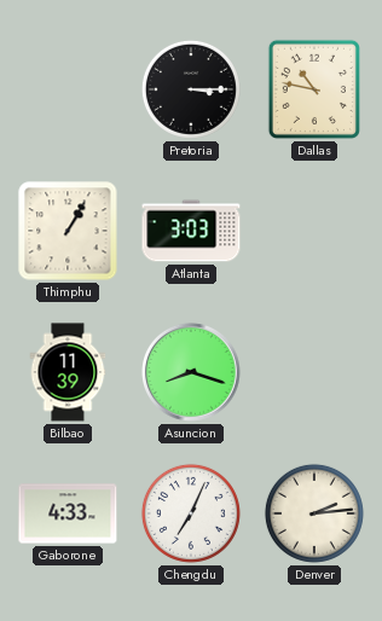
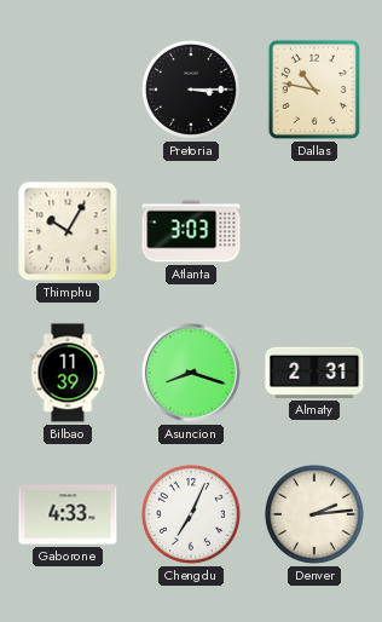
Thimphu: 1:05 -> 10:05 (68, 231)
Almaty: none -> 2:31 (314, 373)
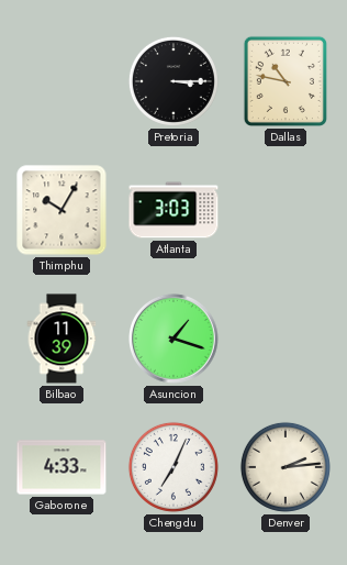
Asuncion: 8:18 -> 1:18 (175, 340)
Almaty: 2:31 -> none (314, 373)
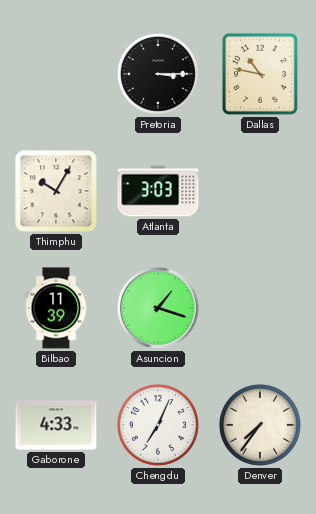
Denver: 2:14 -> 7:36 (260, 425)
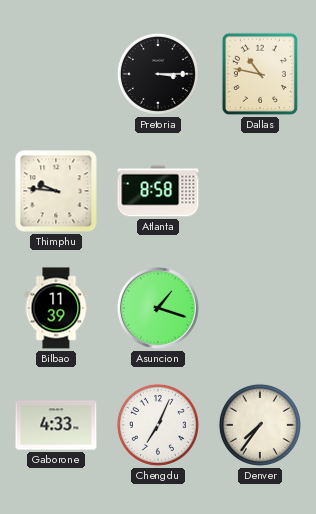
Thimphu: 10:05 -> 9:46 (56, 191)
Atlanta: 3:03 -> 8:58 (158, 191)
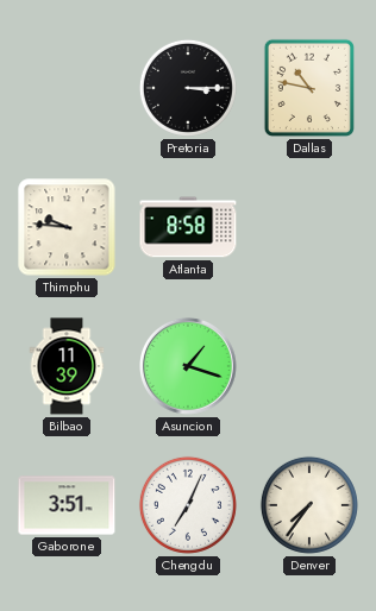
Gaborone: 4:33 -> 3:51 (67, 505)
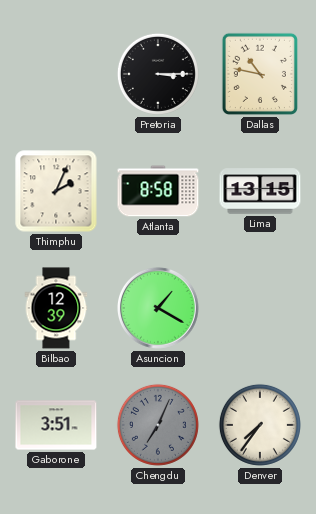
Thimphu: 9:46 -> 2:04 (56, 191)
Lima: none -> 13:15 (260, 191)
Bilbao: 11:39 -> 12:39 (56, 308)
Asuncion: 1:18 -> 1:20 (159, 309)
Chengdu dial: white -> grey (158, 425)
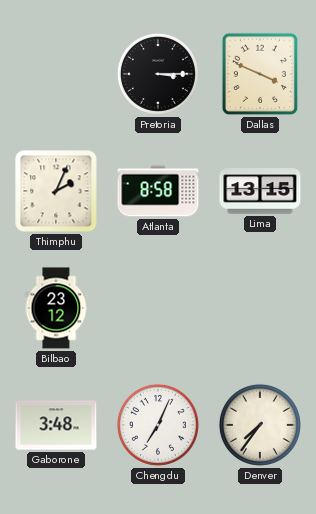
Dallas: 10:47 -> 3:49 (260, 74)
Bilbao: 12:39 -> 23:12 (56, 308)
Asuncion: 1:20 -> none (159, 309)
Gaborone: 3:51 -> 3:48 (56, 425)
Chengdu dial: grey -> white (158, 425)
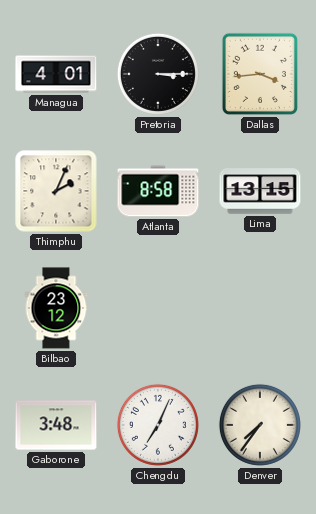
Managua: none -> 4:01 (56, 74)
Dallas: 3:49 -> 3:44 (260, 74)
